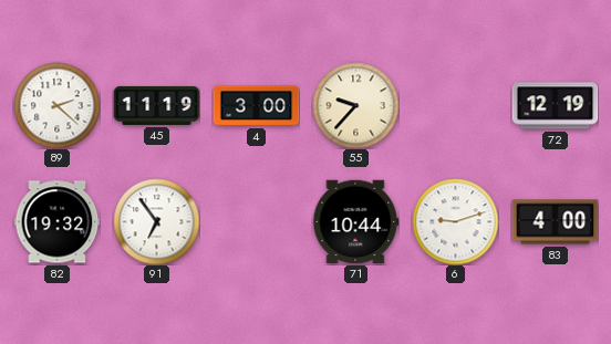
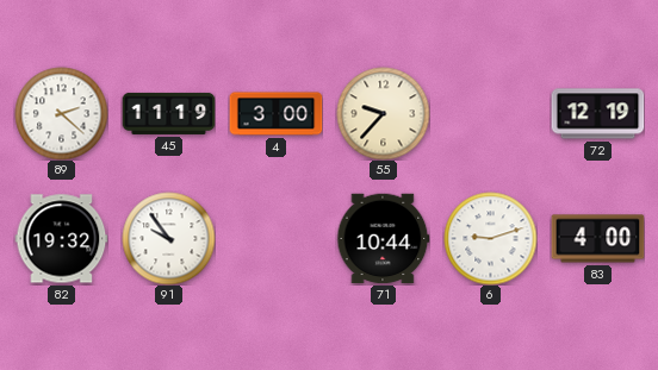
91: 6:54 -> 9:54 (168, 238)
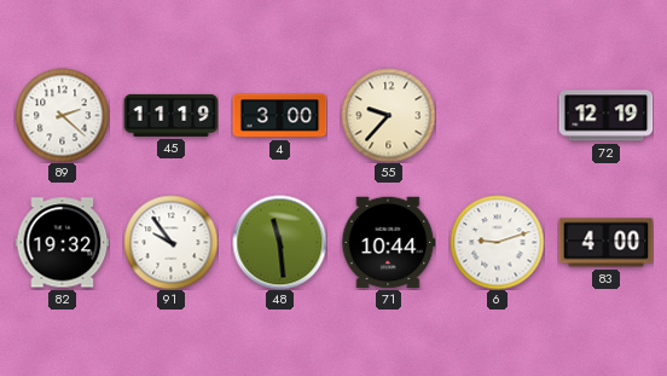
48: none -> 11:29 (279, 242)
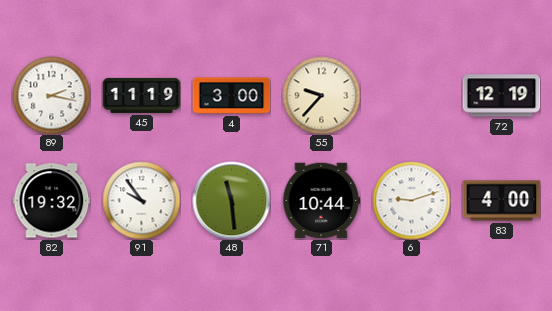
89: 2:22 -> 2:17 (51, 95)
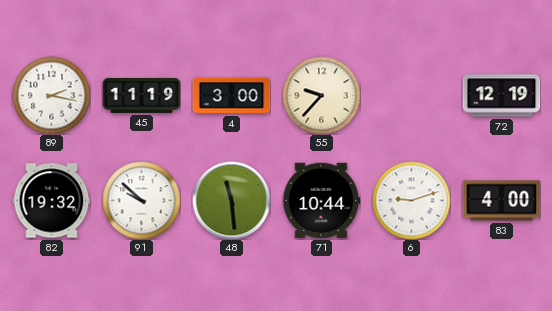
91: 9:54 -> 9:52 (141, 200)
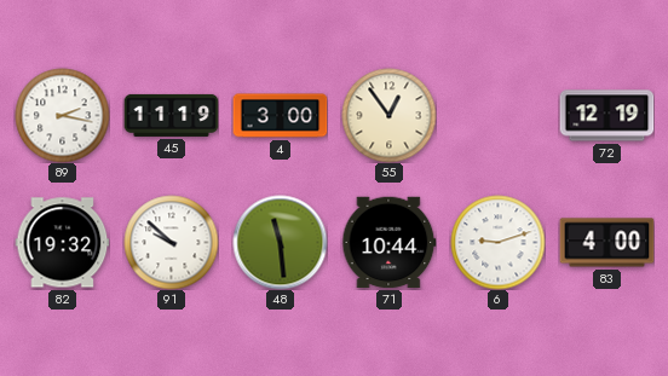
55: 9:37 -> 12:54 (388, 115)
